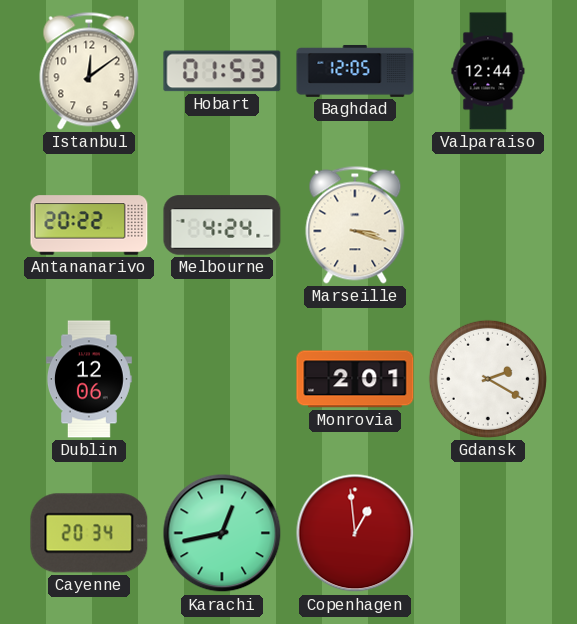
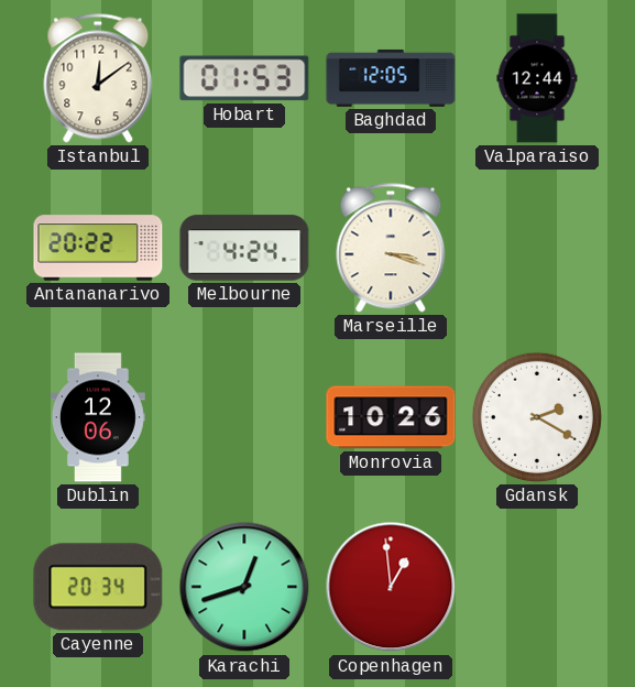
Monrovia: 2:01 -> 10:26 (391, 417)
Karachi: 12:43 -> 12:42 (244, 587)
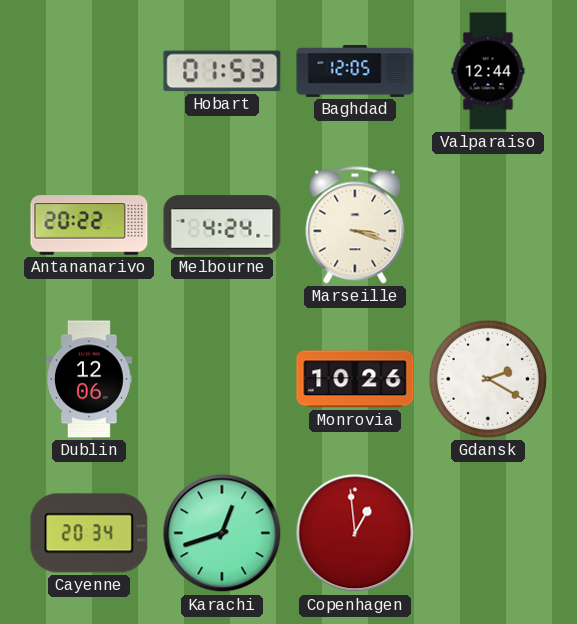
Istanbul: 12:09 -> none (98, 78)
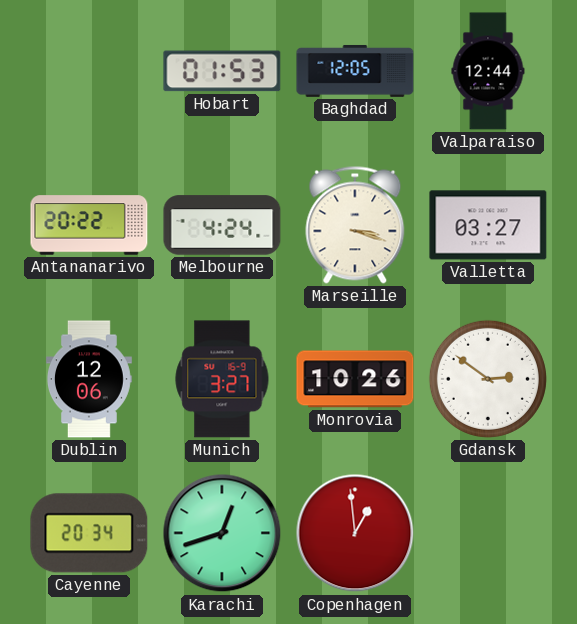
Valletta: none -> 03:27 (488, 225)
Munich: none -> 3:27 (222, 379)
Gdansk: 2:20 -> 2:51 (488, 379)
